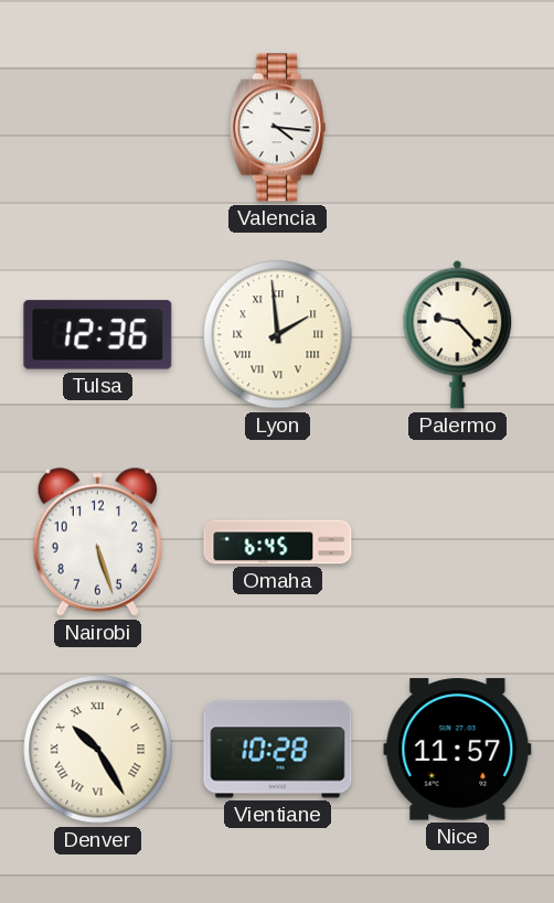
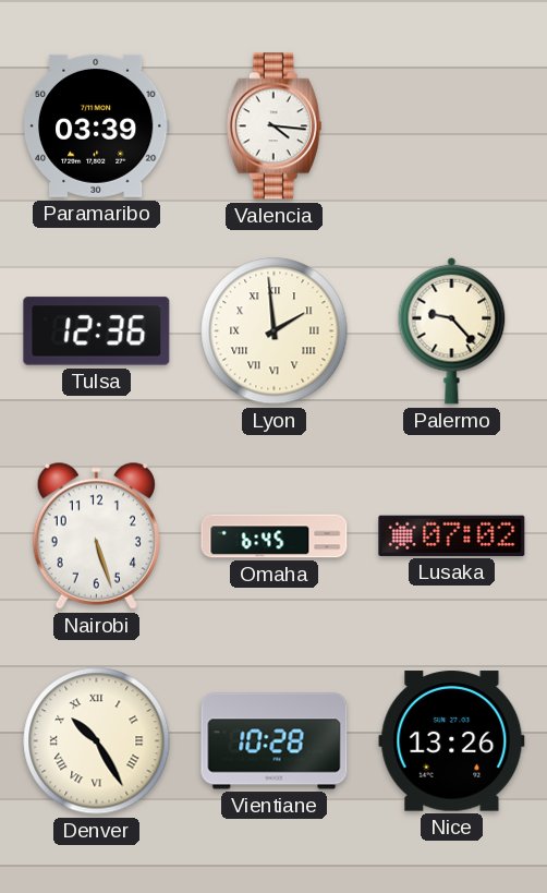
Paramaribo: none -> 03:39 (96, 125)
Lusaka: none -> 07:02 (452, 535)
Nice: 11:57 -> 13:26 (452, 741)
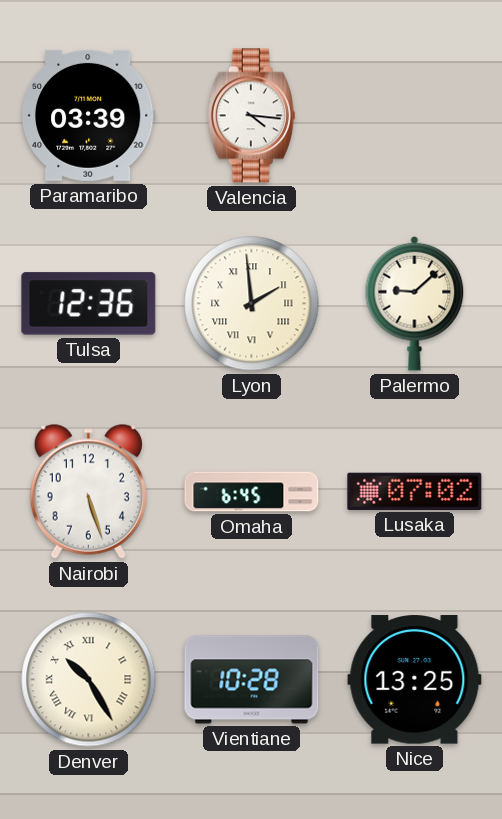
Palermo: 9:23 -> 9:08 (415, 303)
Nice: 13:26 -> 13:25 (415, 680)
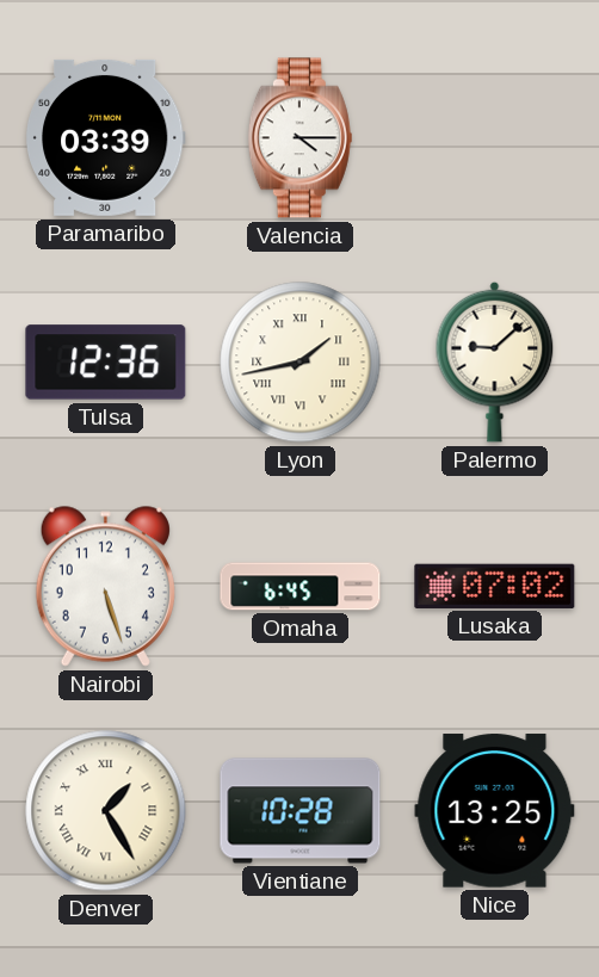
Valencia: 4:16 -> 4:15 (299, 138)
Lyon: 1:59 -> 1:43 (301, 363)
Denver: 10:25 -> 1:25 (106, 811)
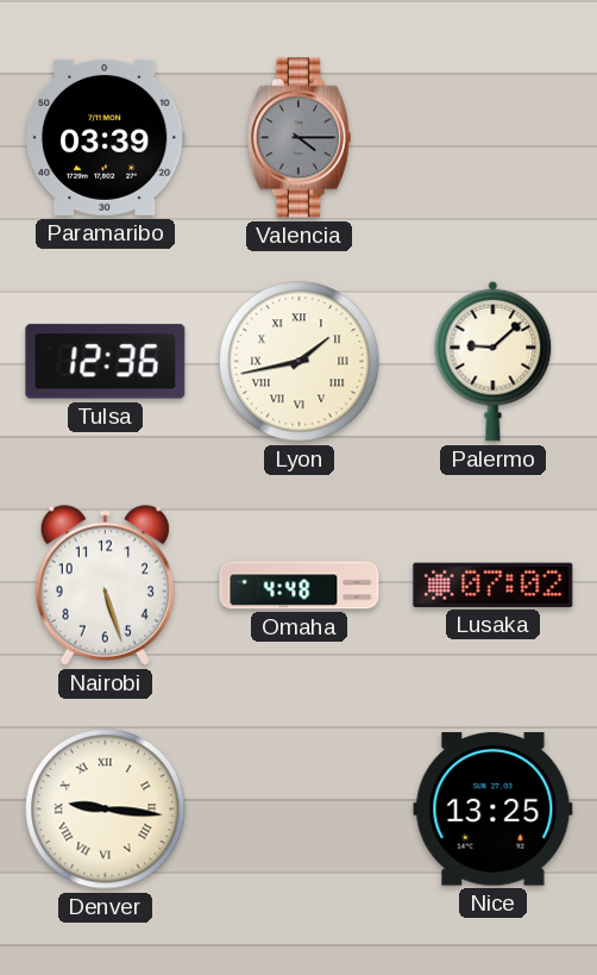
Valencia dial: white -> grey (298, 138)
Omaha: 6:45 -> 4:48 (300, 586)
Denver: 1:25 -> 9:16 (106, 810)
Vientiane: 10:28 -> none (301, 811)
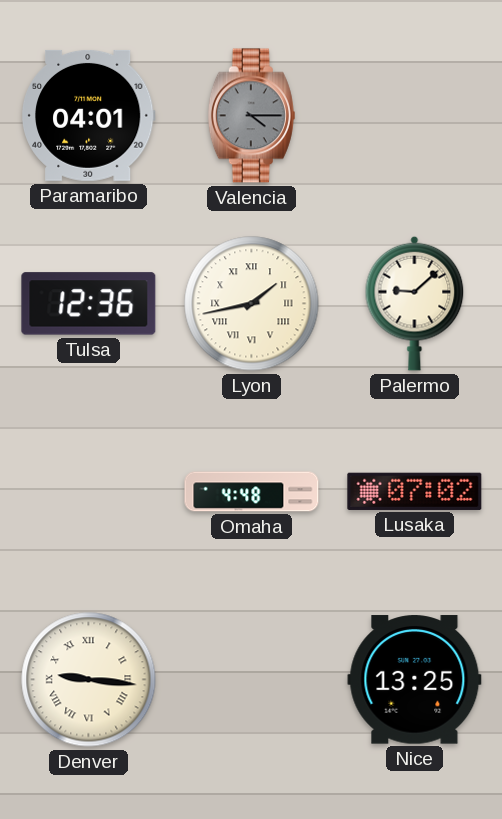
Paramaribo: 03:39 -> 04:01 (88, 115)
Nairobi: 5:27 -> none (105, 585)
